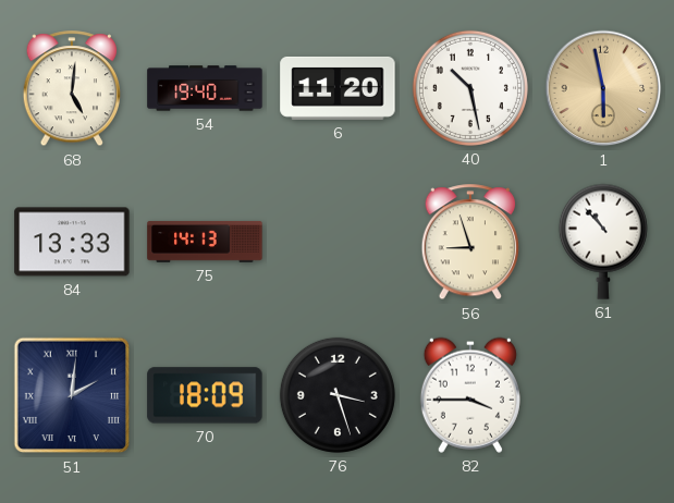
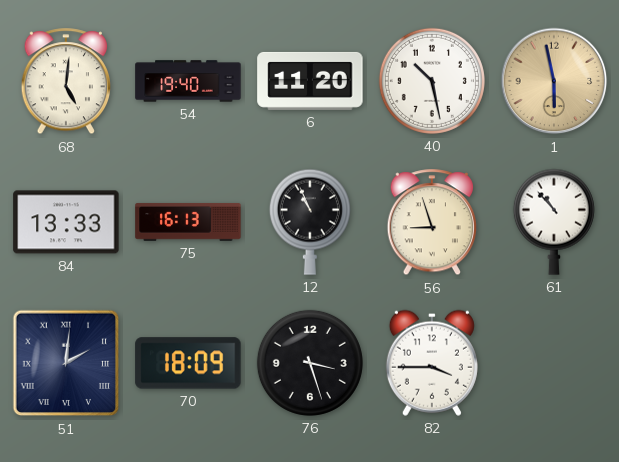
75: 14:13 -> 16:13 (188, 222)
12: none -> 10:56 (310, 222)
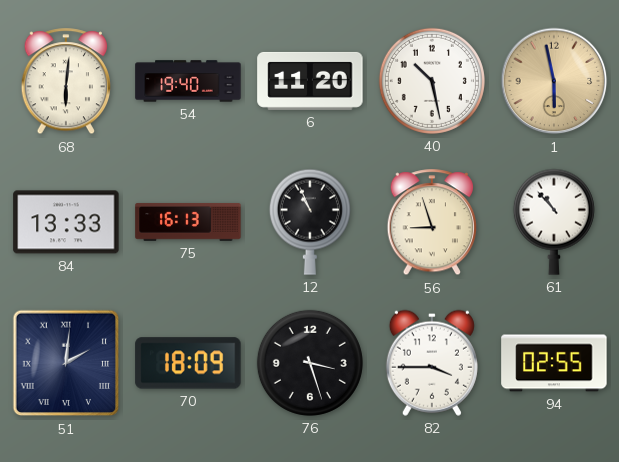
68: 5:01 -> 6:01 (65, 82)
94: none -> 02:55 (554, 363)
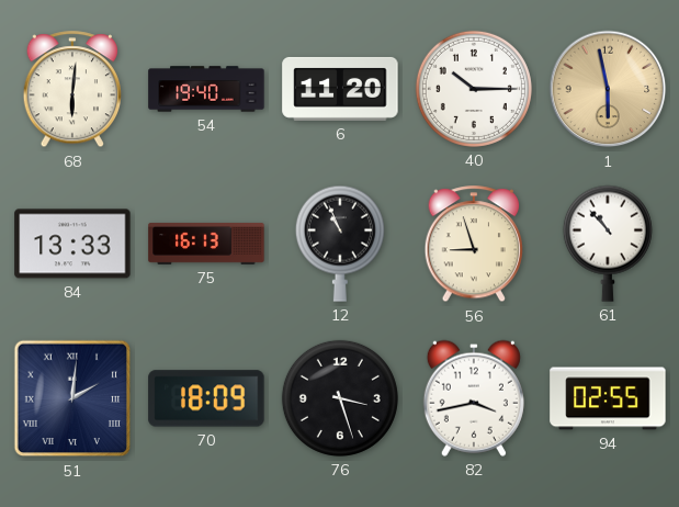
40: 10:28 -> 10:15 (474, 89)
82: 3:45 -> 3:43 (474, 398)
